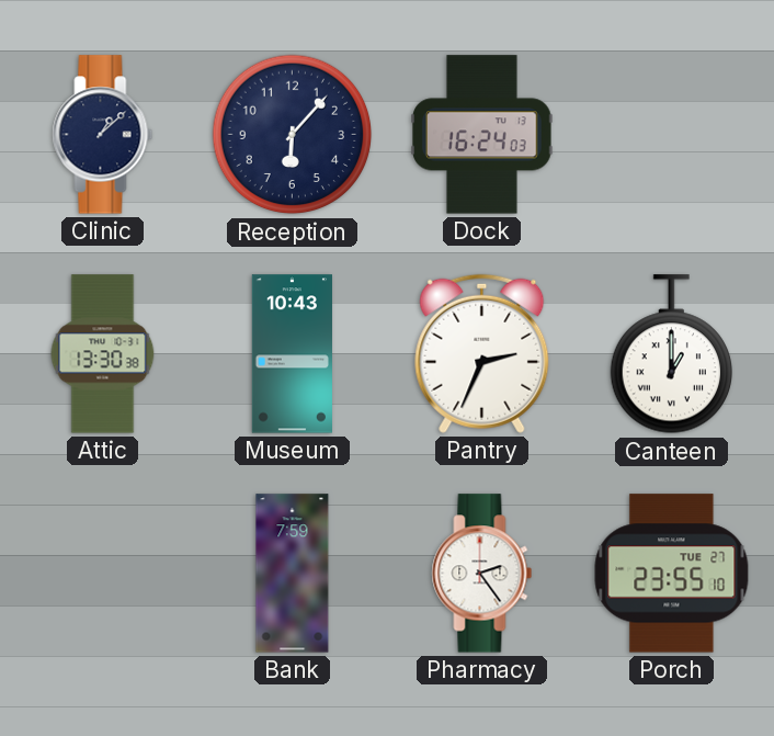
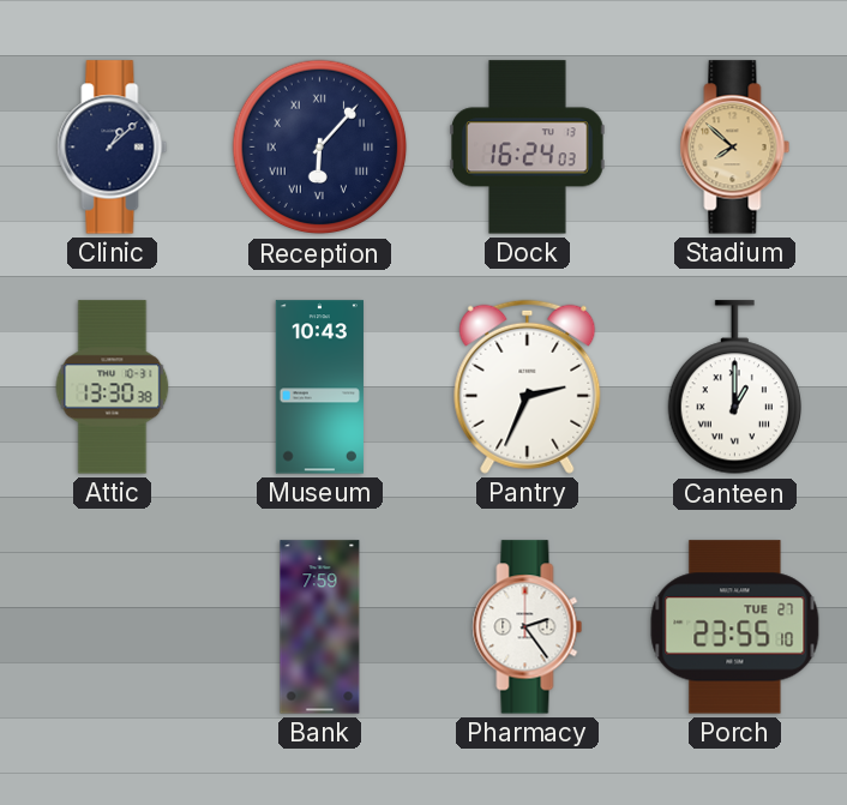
Reception numerals: Arabic -> Roman (320, 148)
Stadium: none -> 7:52 (735, 148)
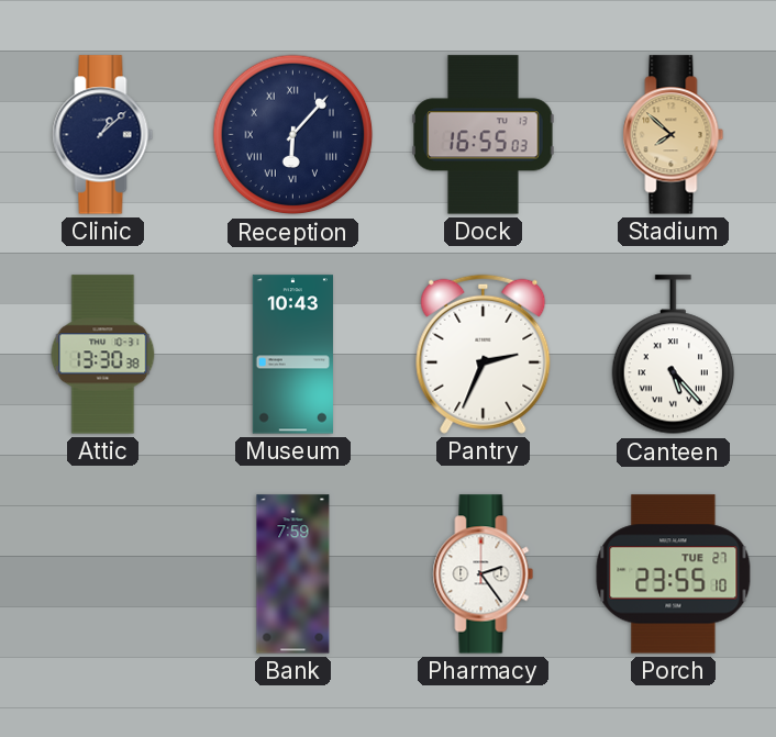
Dock: 16:24 -> 16:55 (484, 135)
Canteen: 1:00 -> 5:23 (673, 355)
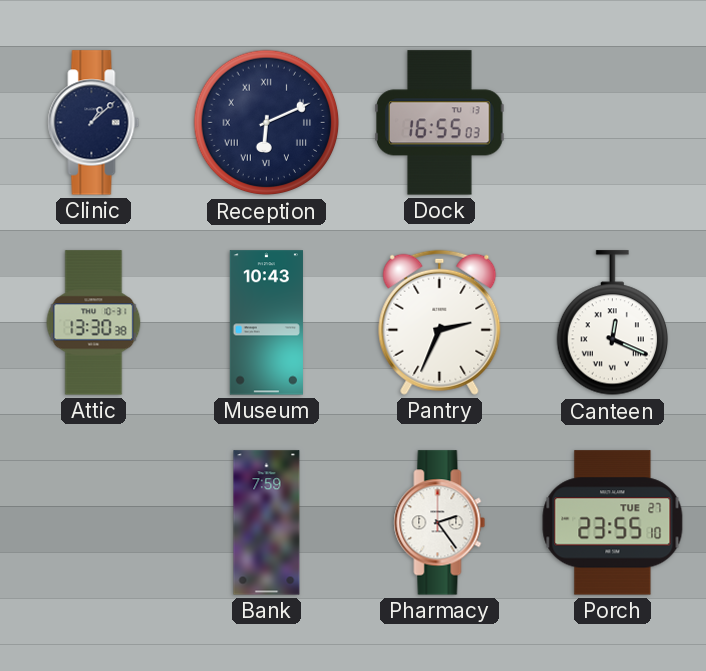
Reception: 6:07 -> 6:11 (267, 123)
Stadium: 7:52 -> none (674, 135)
Canteen: 5:23 -> 12:19 (612, 323)
